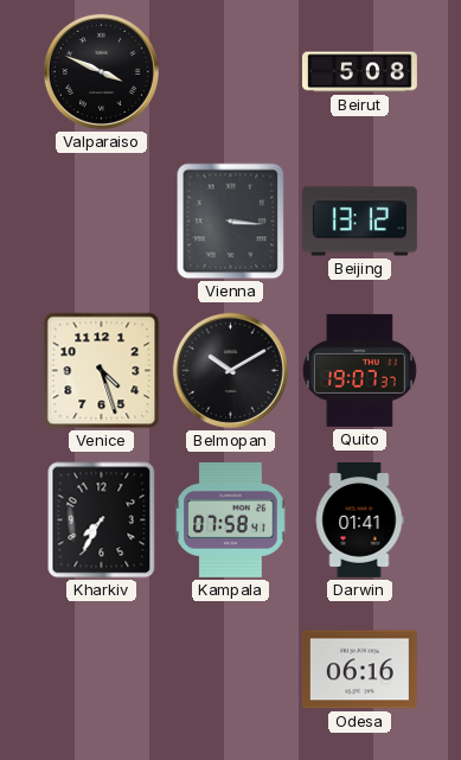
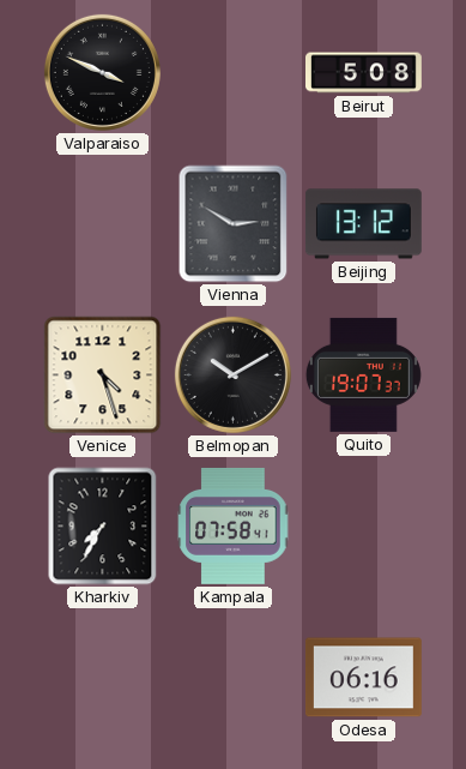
Vienna: 3:16 -> 2:50 (234, 224)
Darwin: 01:41 -> none (359, 520)
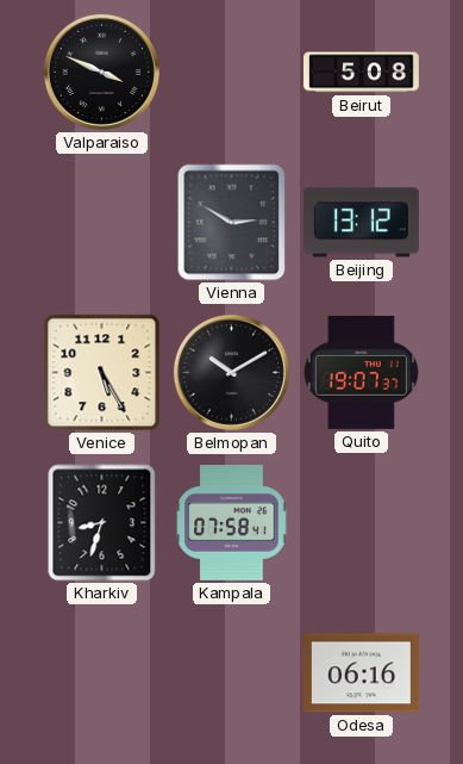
Venice: 4:27 -> 5:25 (102, 373)
Kharkiv: 7:35 -> 8:33 (102, 523)
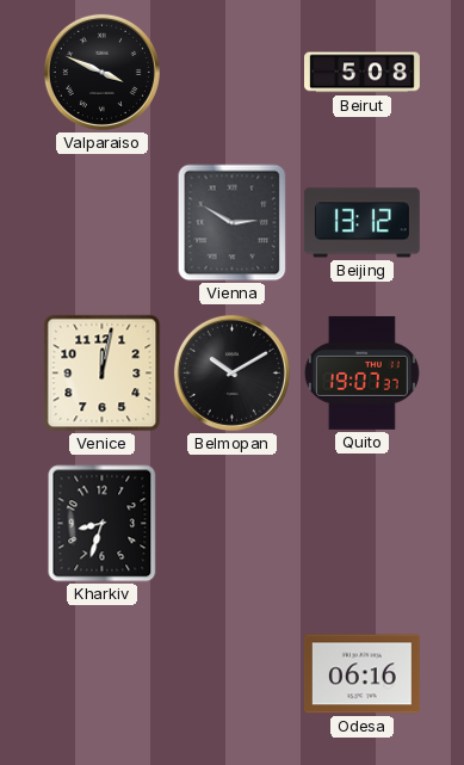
Venice: 5:25 -> 12:02 (103, 374)
Kampala: 07:58 -> none (232, 522)
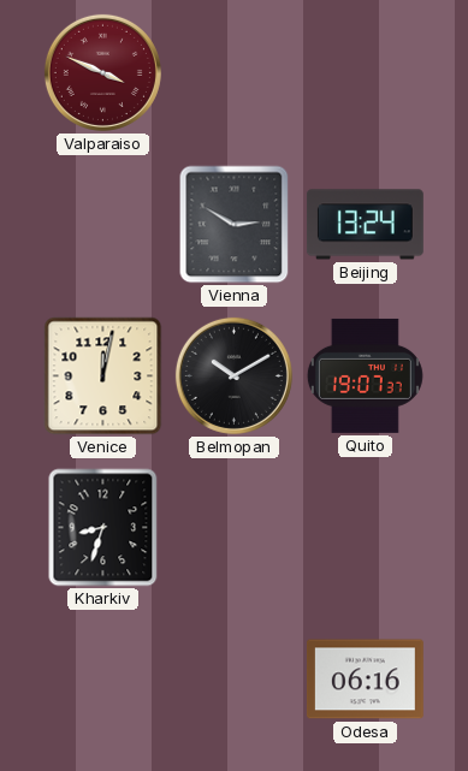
Valparaiso dial: black -> burgundy (102, 72)
Beirut: 5:08 -> none (363, 73)
Beijing: 13:12 -> 13:24 (365, 225)
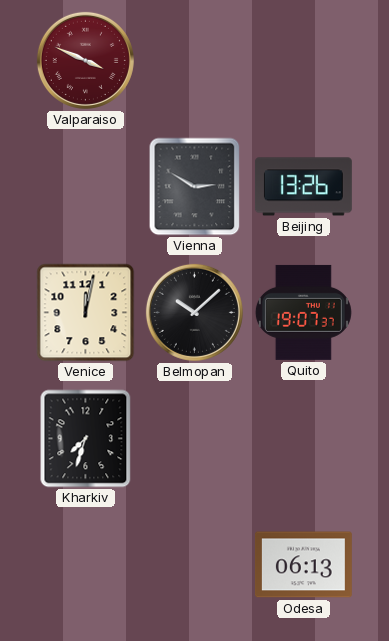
Beijing: 13:24 -> 13:26 (303, 187)
Belmopan: 10:10 -> 10:08 (194, 312)
Kharkiv: 8:33 -> 7:33 (86, 439)
Odesa: 06:16 -> 06:13 (303, 565)
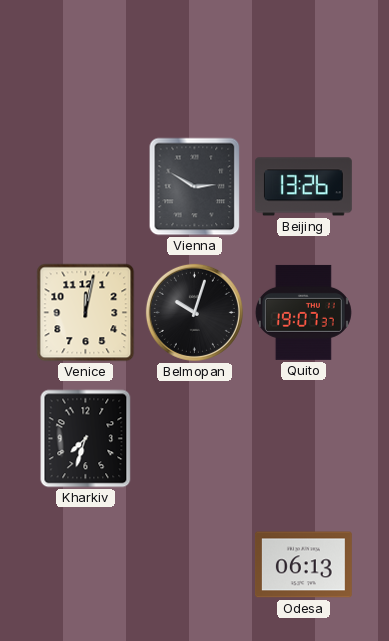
Valparaiso: 3:49 -> none (85, 60)
Belmopan: 10:08 -> 10:03 (194, 312)
